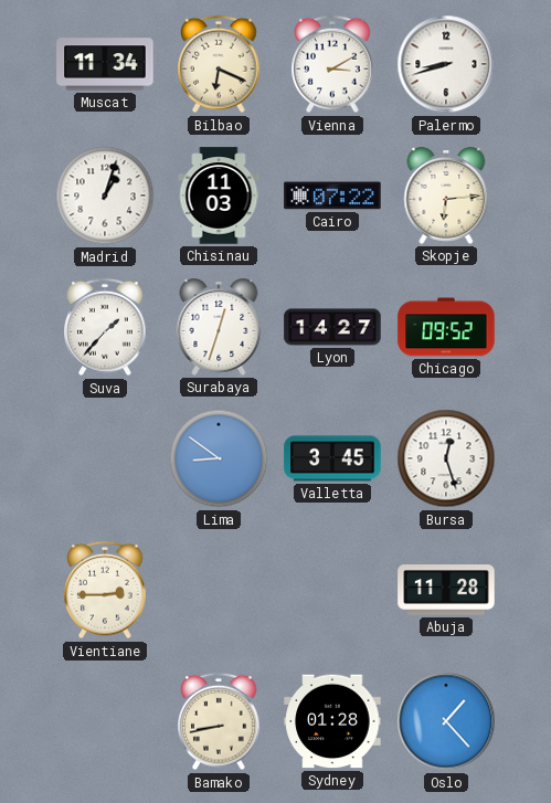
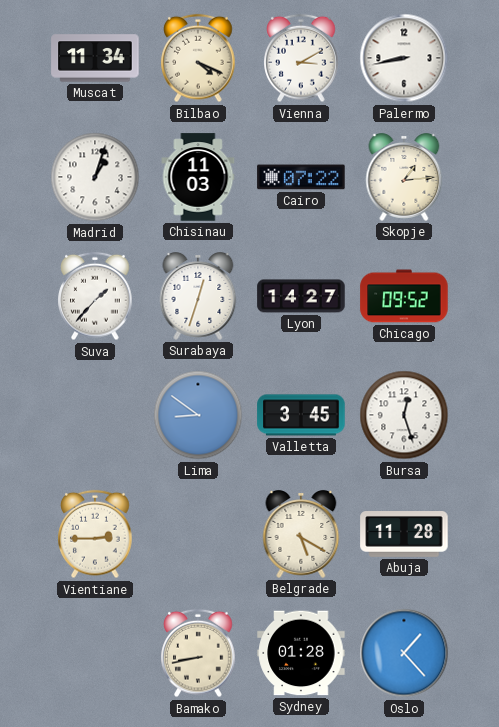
Bilbao: 6:19 -> 4:19 (198, 58)
Palermo: 8:42 -> 8:43 (404, 58)
Skopje: 6:14 -> 1:14 (404, 177)
Belgrade: none -> 5:20 (301, 534)
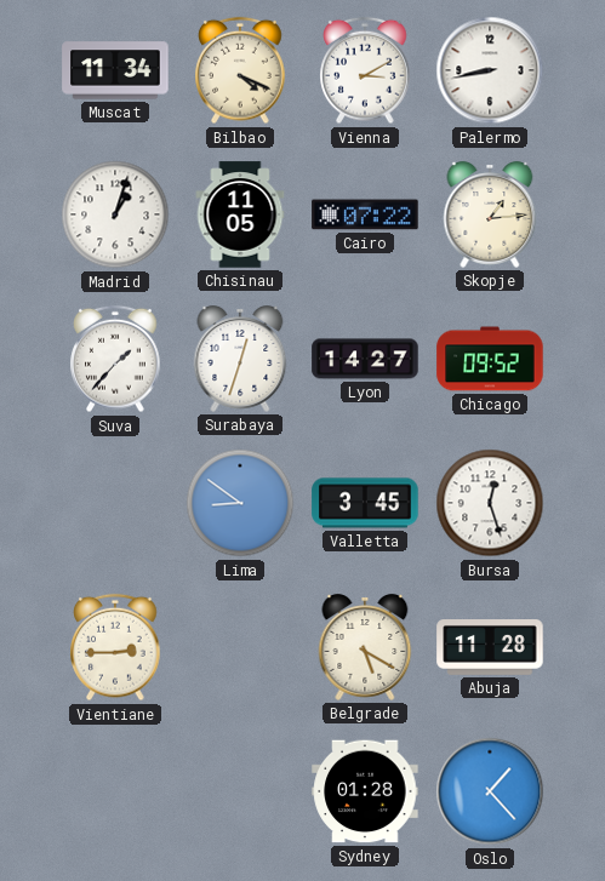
Chisinau: 11:03 -> 11:05 (240, 214)
Bamako: 8:43 -> none (198, 653)
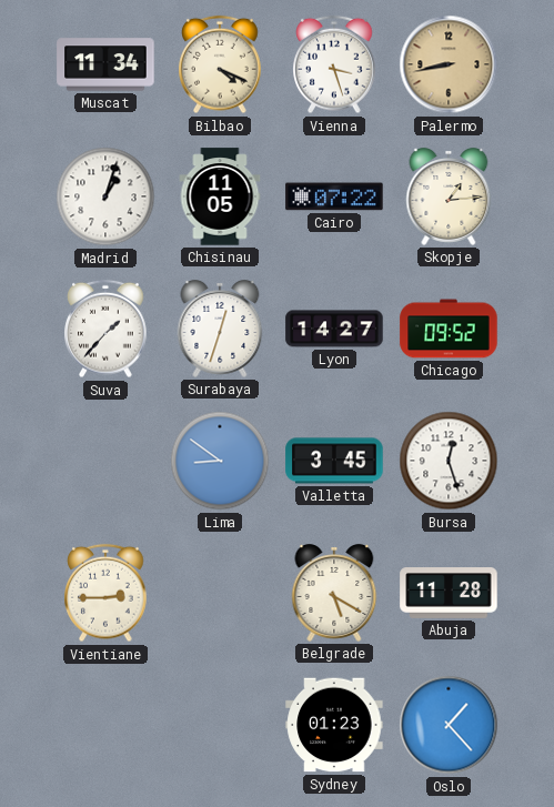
Vienna: 3:10 -> 3:27 (334, 64)
Palermo dial: white -> champagne (449, 64)
Sydney: 01:28 -> 01:23 (334, 725)
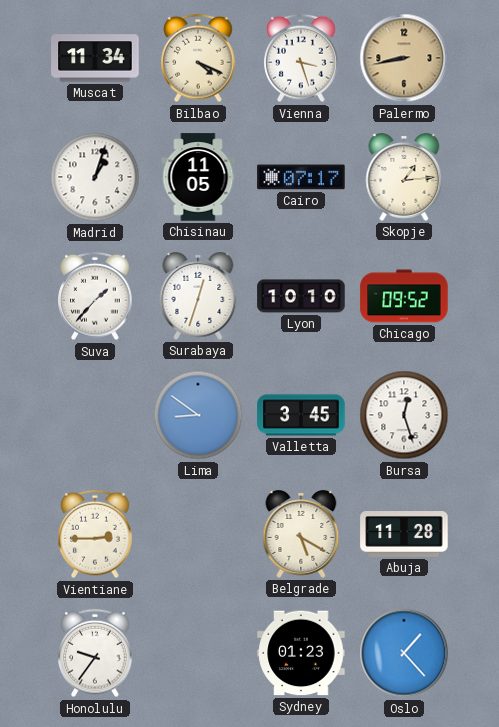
Cairo: 07:22 -> 07:17 (301, 177)
Lyon: 14:27 -> 10:10 (301, 296)
Honolulu: none -> 9:36 (95, 653)
